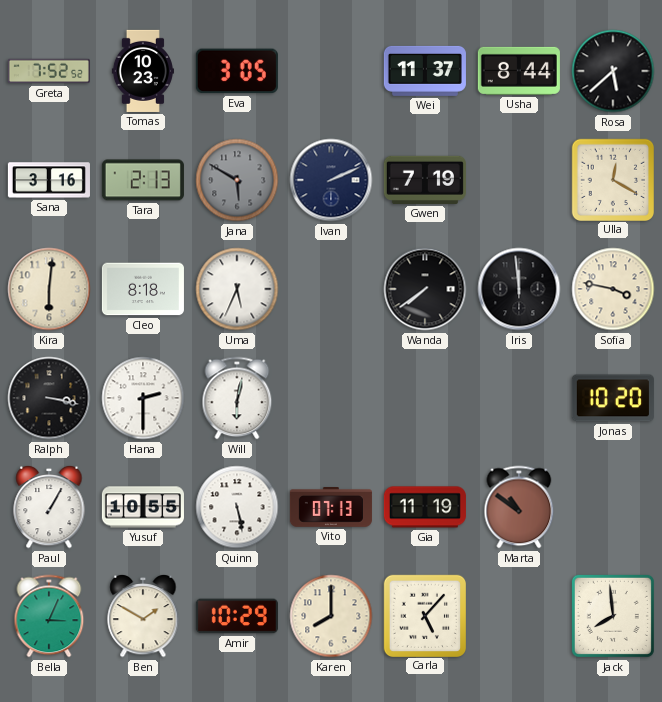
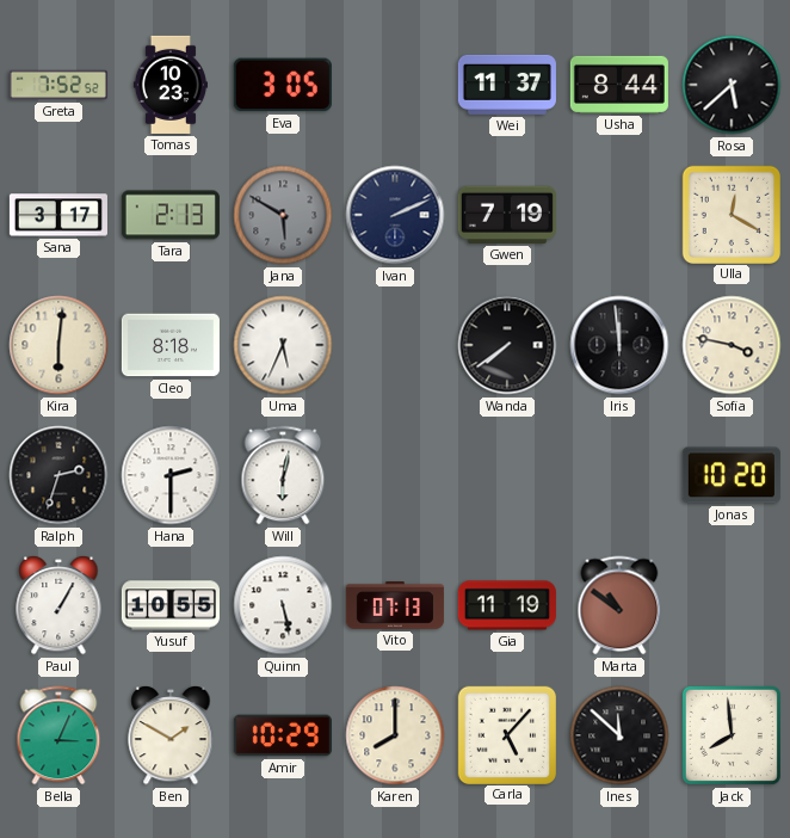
Sana: 3:16 -> 3:17 (58, 215)
Ralph: 3:17 -> 2:33 (58, 475)
Ines: none -> 11:52 (619, 735)
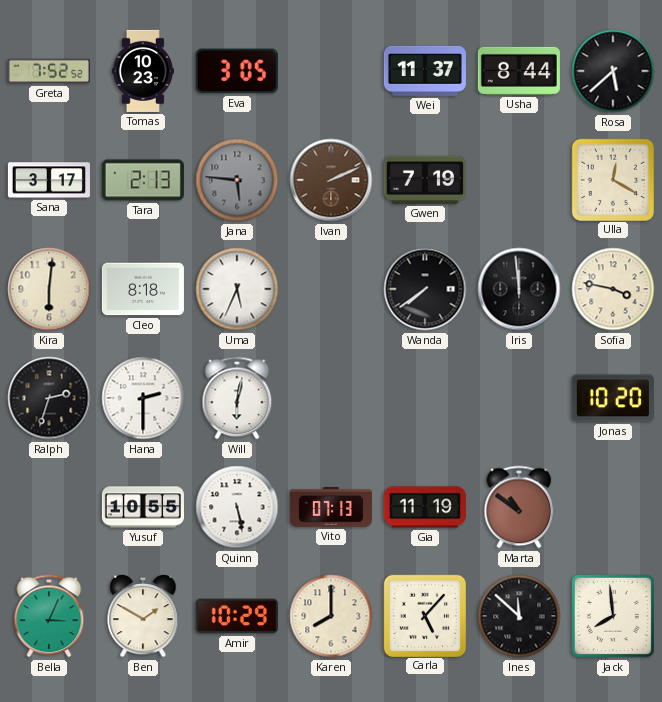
Jana: 5:50 -> 5:46 (237, 180)
Ivan dial: navy -> brown (331, 180)
Paul: 1:05 -> none (58, 605)
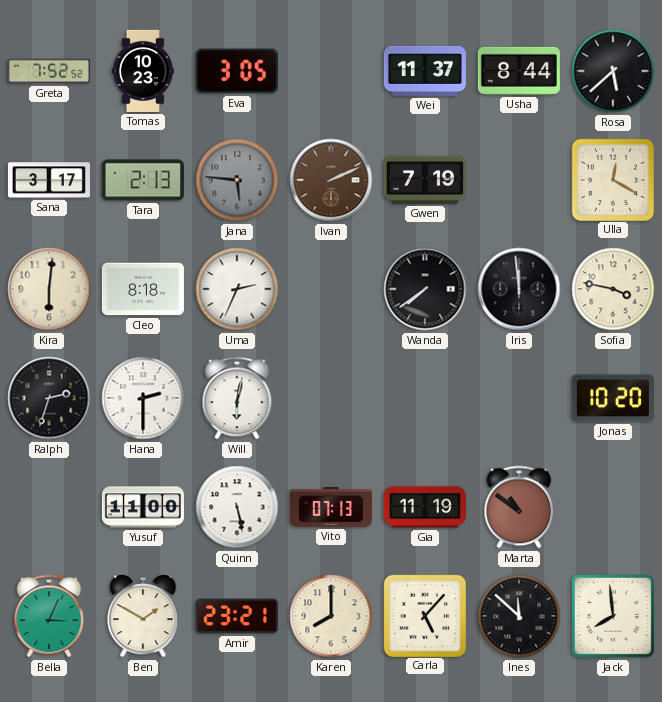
Uma: 5:34 -> 2:34 (237, 289)
Yusuf: 10:55 -> 11:00 (143, 507)
Amir: 10:29 -> 23:21 (237, 616)
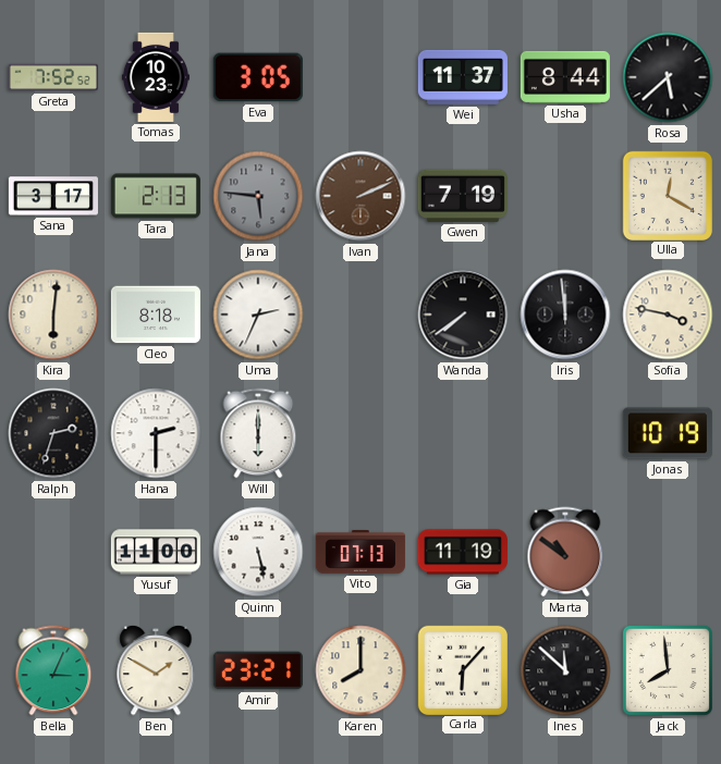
Will: 6:02 -> 6:00 (258, 433)
Jonas: 10:20 -> 10:19 (668, 433)
Carla: 5:07 -> 6:07 (462, 669)
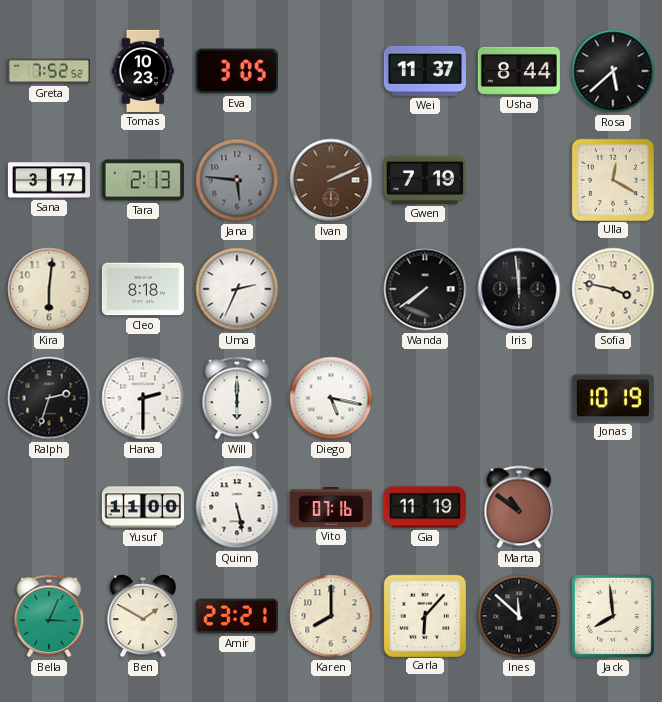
Diego: none -> 5:17 (331, 398)
Vito: 07:13 -> 07:16 (331, 507)
